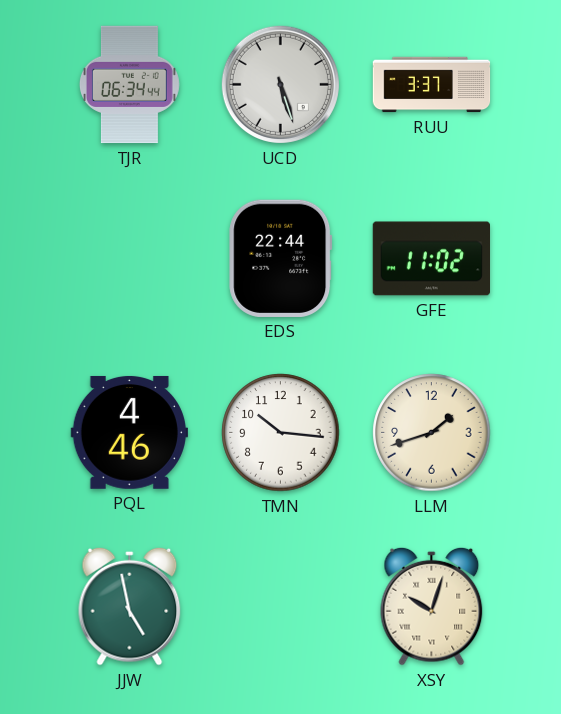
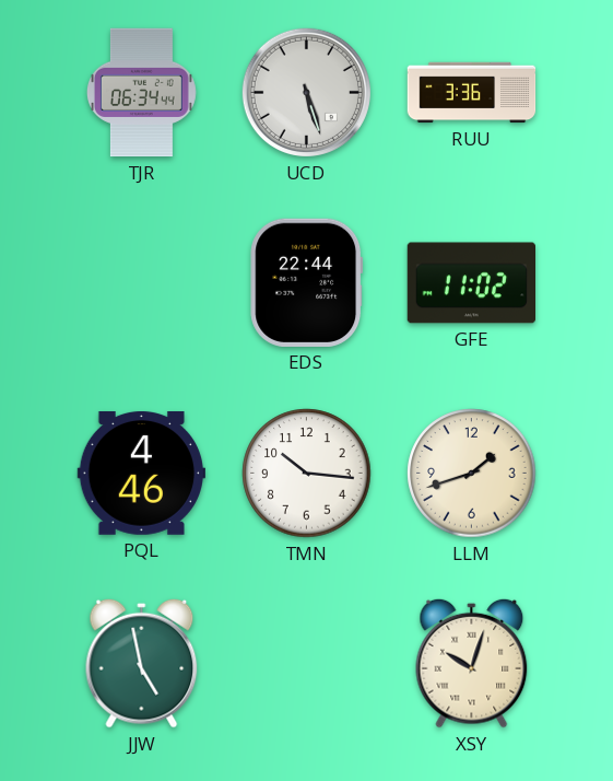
RUU: 3:37 -> 3:36 (472, 93)
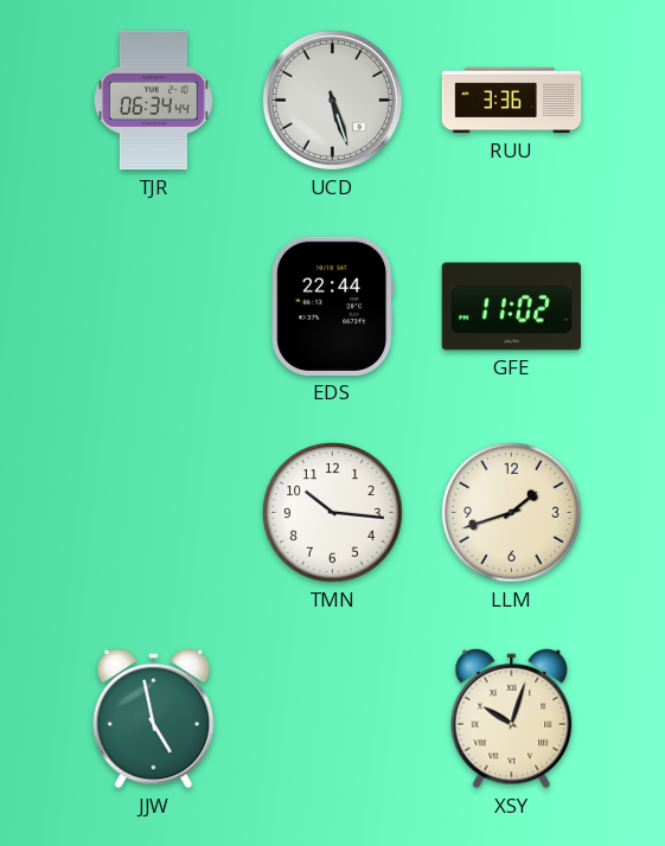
PQL: 4:46 -> none (141, 473)
